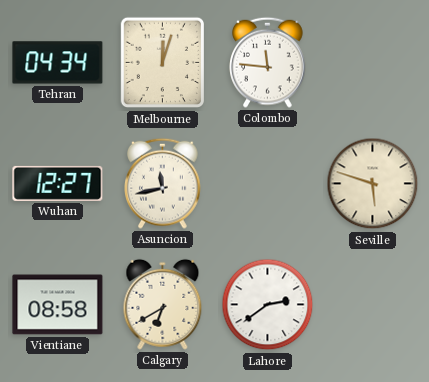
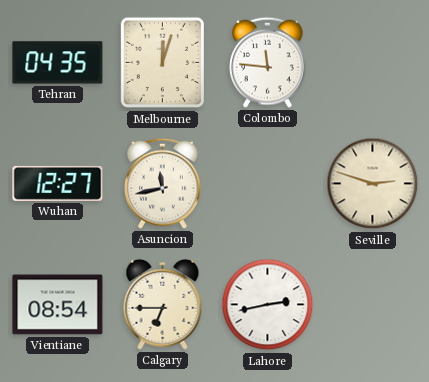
Tehran: 04:34 -> 04:35 (58, 63)
Seville: 5:48 -> 2:48 (373, 184)
Vientiane: 08:58 -> 08:54 (58, 305)
Calgary: 6:40 -> 6:45 (163, 304)
Lahore: 2:39 -> 2:43 (268, 305)
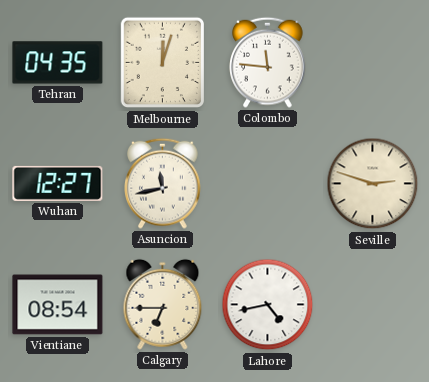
Lahore: 2:43 -> 4:43 (268, 305)
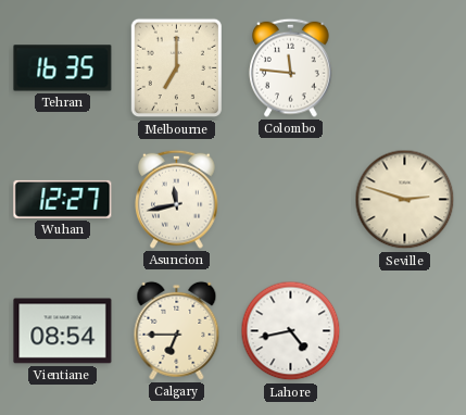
Tehran: 04:35 -> 16:35 (63, 68)
Melbourne: 12:03 -> 7:00 (176, 68)
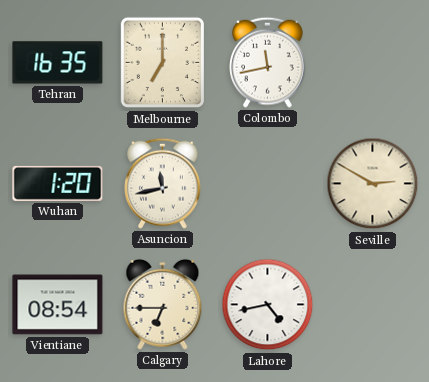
Colombo: 11:46 -> 11:43 (268, 62)
Wuhan: 12:27 -> 1:20 (58, 183)
Seville: 2:48 -> 2:50 (373, 184)
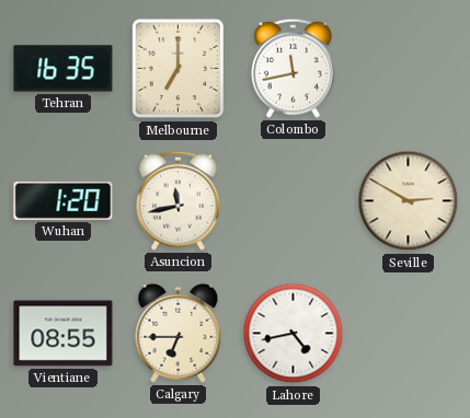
Vientiane: 08:54 -> 08:55 (64, 334)
